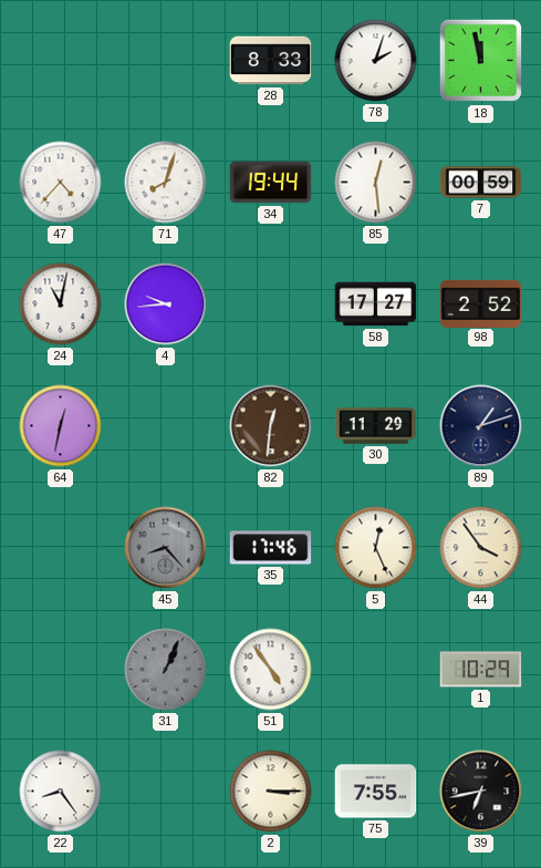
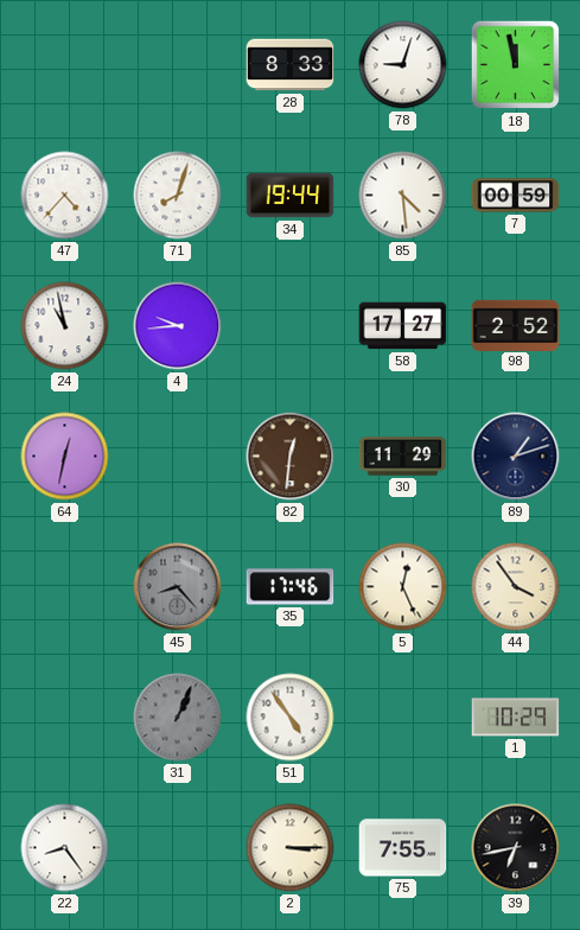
78: 2:03 -> 9:03 (403, 65)
85: 12:29 -> 4:29 (403, 196)
24: 11:02 -> 10:58 (65, 326)
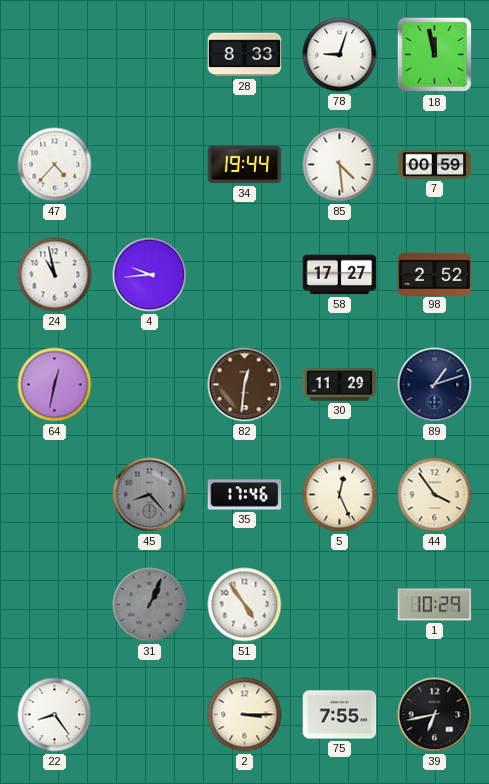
71: 8:03 -> none (178, 196)
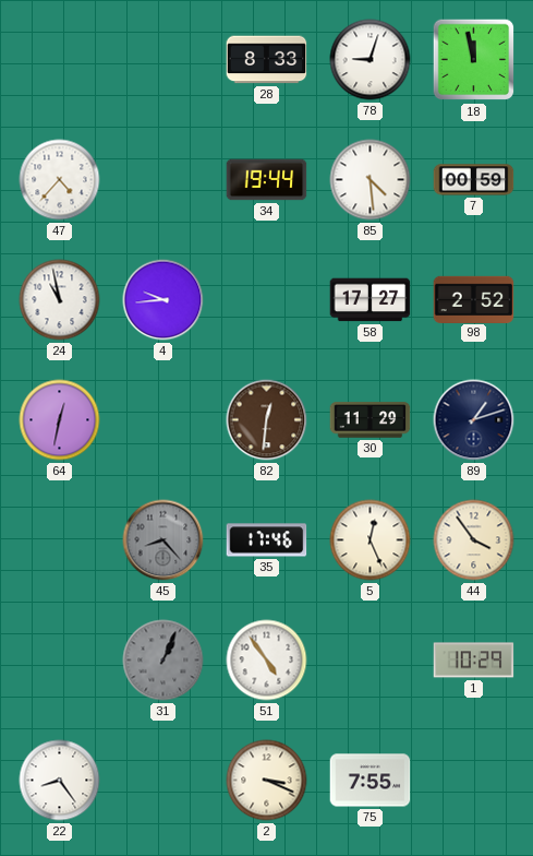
2: 3:15 -> 3:19 (267, 781)
39: 6:43 -> none (435, 715)
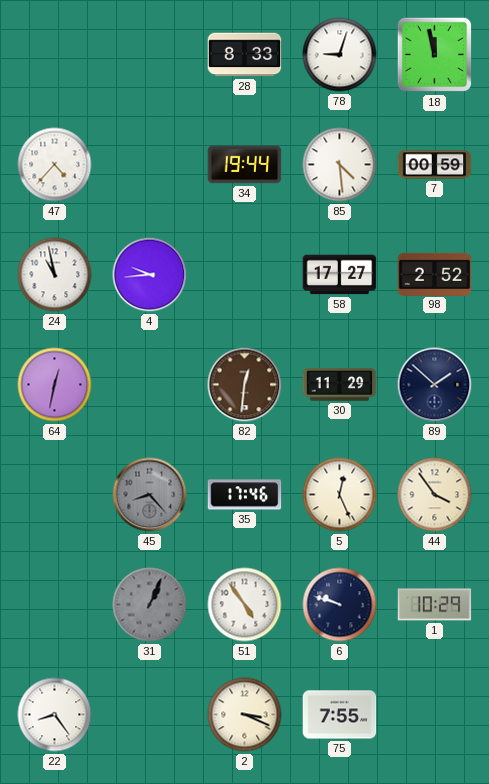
89: 1:12 -> 1:52 (435, 385)
6: none -> 9:48 (340, 605)
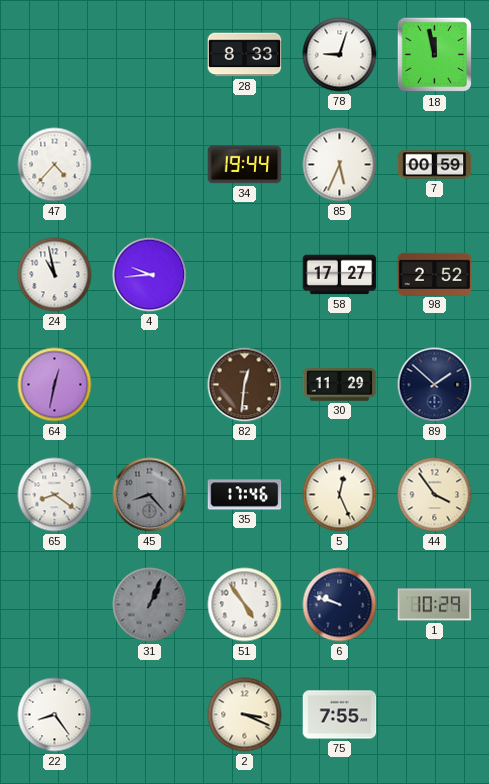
85: 4:29 -> 5:34 (340, 165)
65: none -> 8:21 (55, 495)
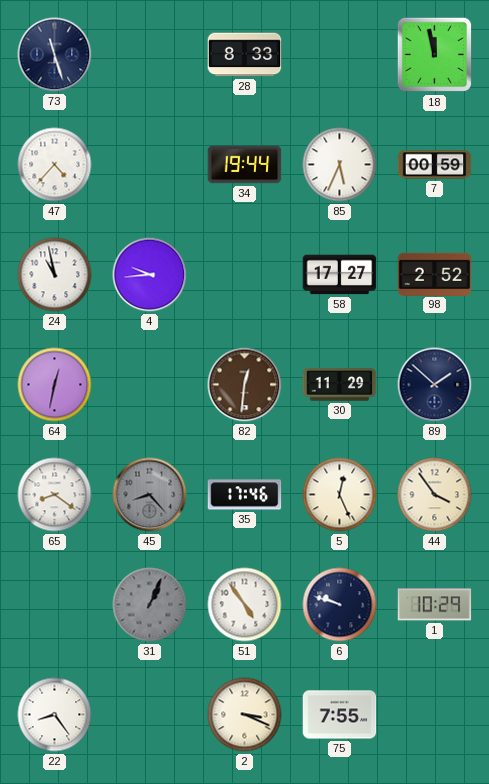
73: none -> 11:27 (55, 55)
78: 9:03 -> none (340, 55)
